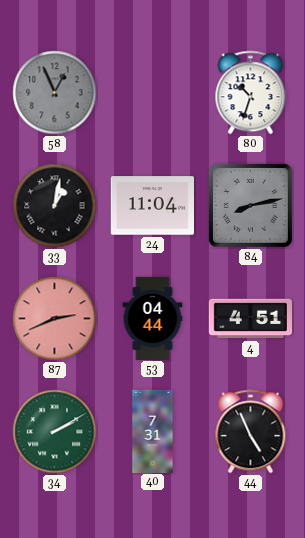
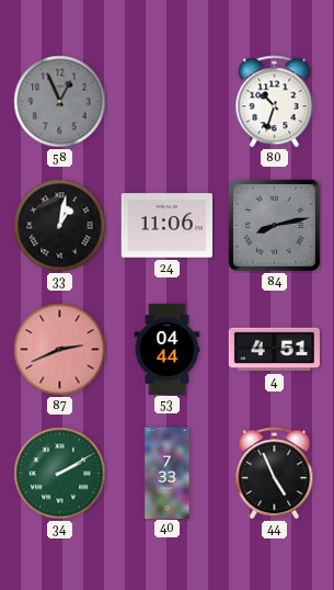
24: 11:04 -> 11:06 (166, 226)
40: 7:31 -> 7:33 (168, 473)
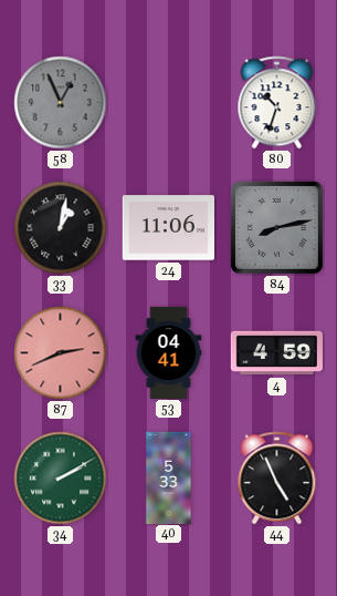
53: 04:44 -> 04:41 (169, 352)
4: 4:51 -> 4:59 (276, 353)
40: 7:33 -> 5:33 (169, 477)
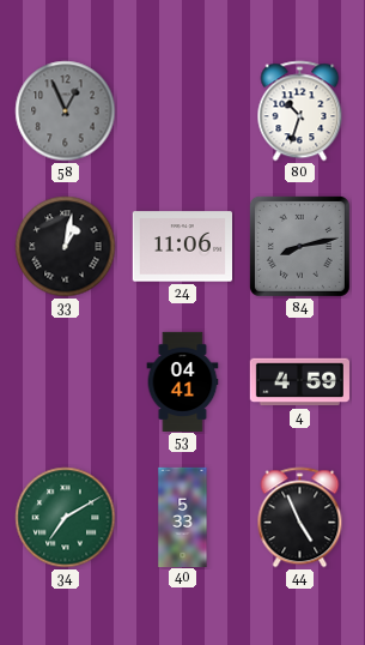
87: 2:41 -> none (61, 353)
34: 2:10 -> 7:10 (66, 518)
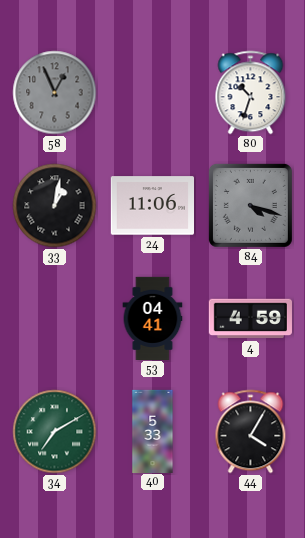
84: 8:13 -> 4:18 (250, 205)
44: 4:56 -> 4:05 (251, 432)
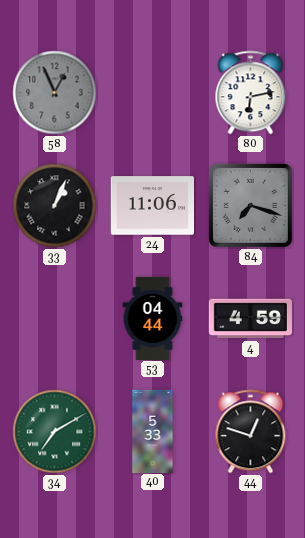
80: 10:33 -> 6:13 (251, 93)
33: 1:02 -> 1:04 (55, 206)
84: 4:18 -> 7:18 (250, 205)
53: 04:41 -> 04:44 (153, 318)
44: 4:05 -> 12:48 (251, 432)
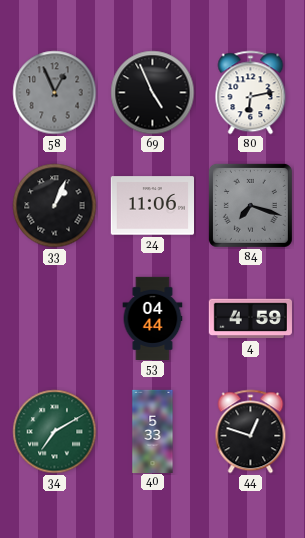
69: none -> 4:56 (153, 93)
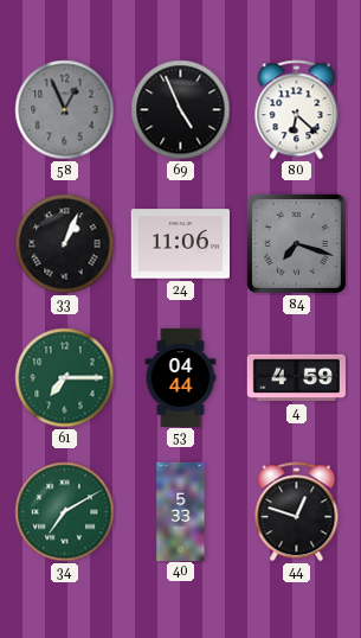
80: 6:13 -> 6:22 (297, 110)
61: none -> 7:15 (65, 378)
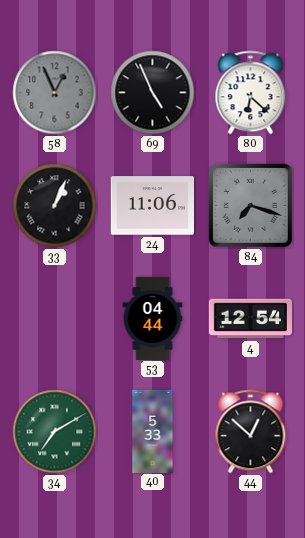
61: 7:15 -> none (65, 378)
4: 4:59 -> 12:54 (250, 319)
44: 12:48 -> 12:52 (251, 432)
